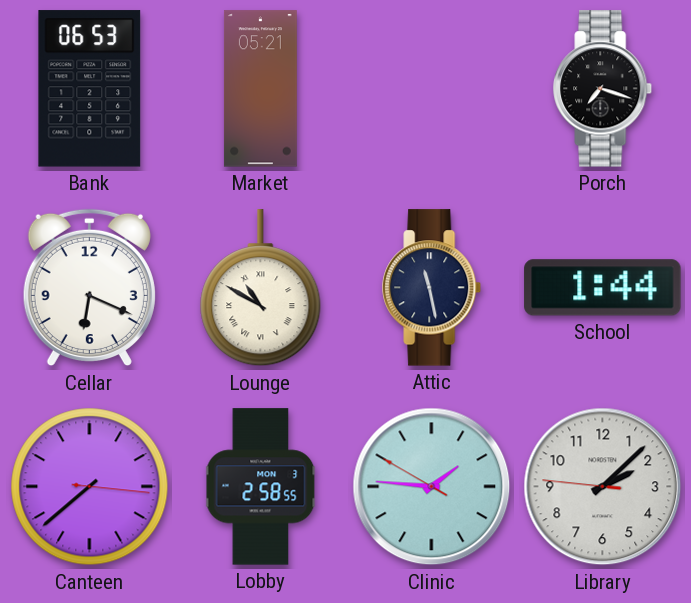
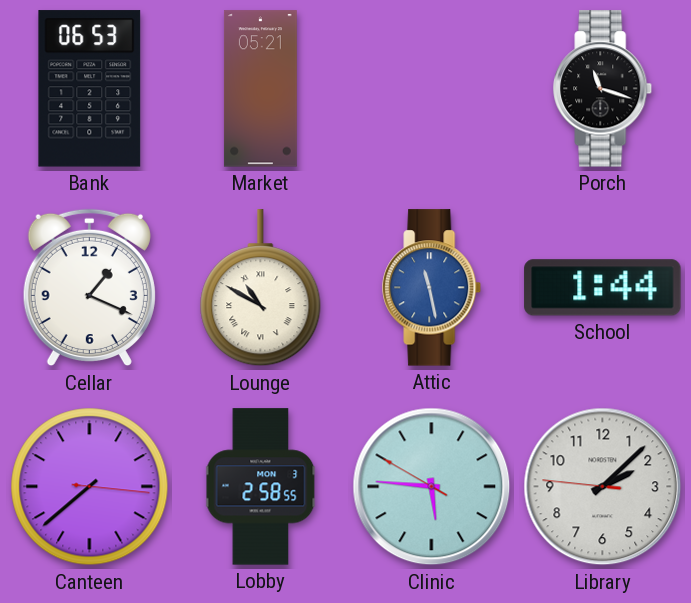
Porch: 7:18 -> 11:18 (603, 89)
Cellar: 6:19 -> 1:19 (89, 288)
Attic dial: navy -> blue (432, 288)
Clinic: 1:45 -> 5:45 (432, 487)
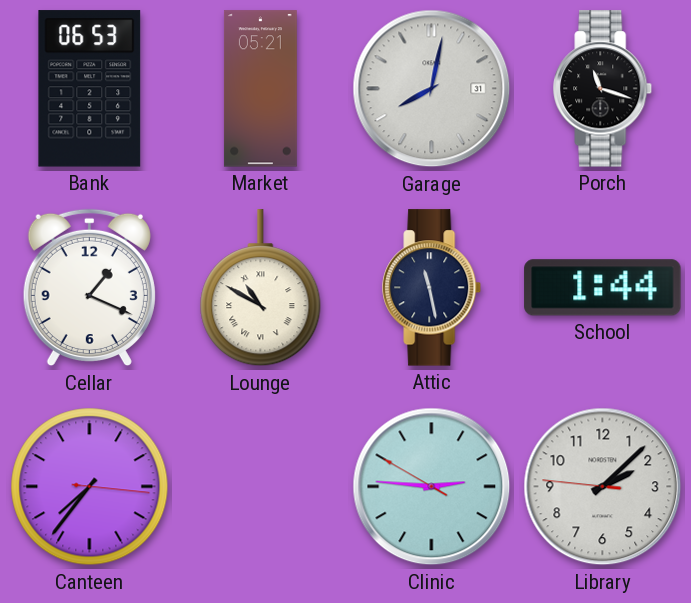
Garage: none -> 8:02 (432, 89)
Attic dial: blue -> navy (432, 288)
Canteen: 7:38 -> 7:36 (90, 487)
Lobby: 2:58 -> none (261, 487)
Clinic: 5:45 -> 2:45 (432, 487)
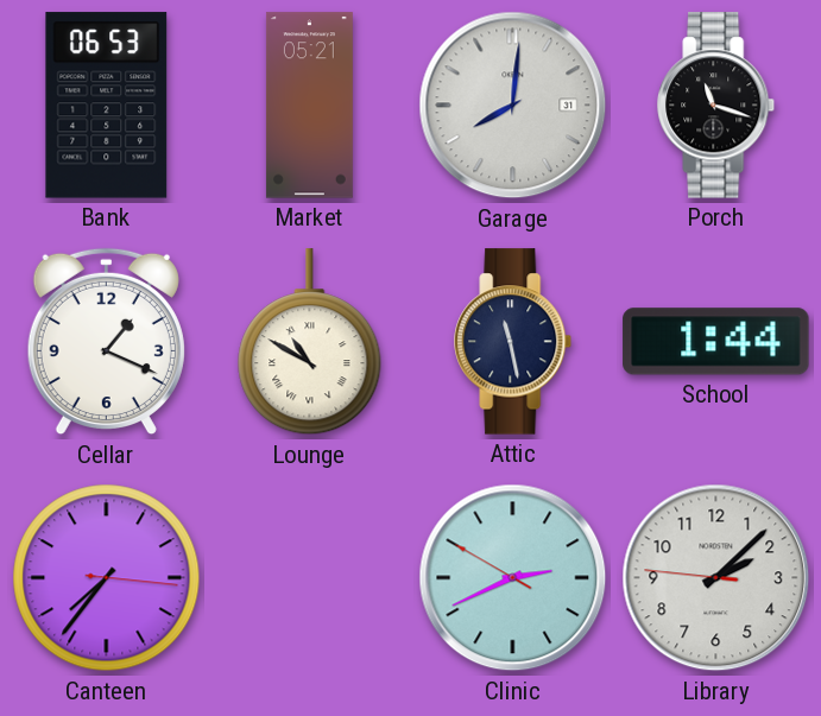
Garage: 8:02 -> 8:01 (513, 106)
Clinic: 2:45 -> 2:40 (513, 578)
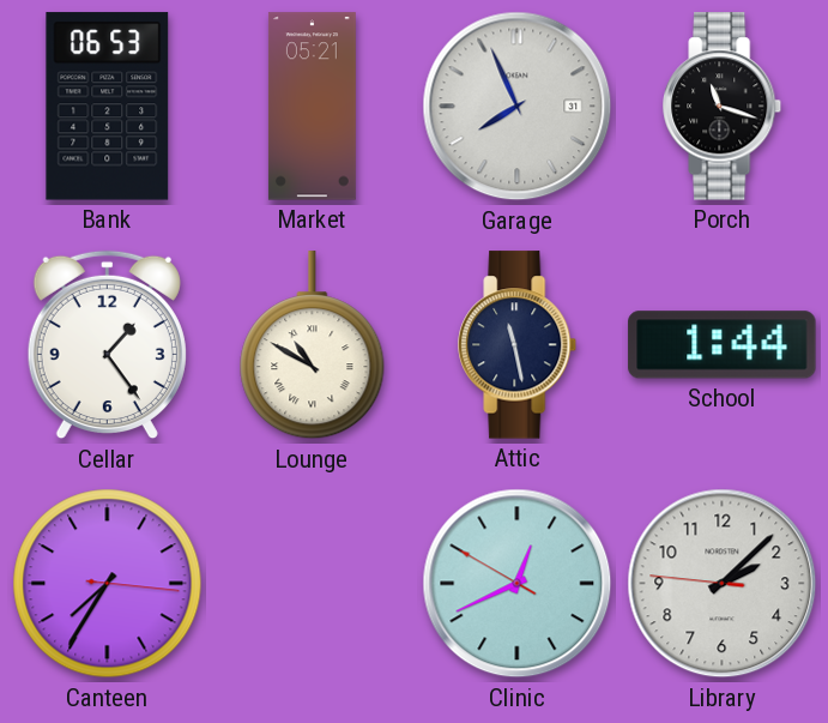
Garage: 8:01 -> 7:56 (518, 107)
Cellar: 1:19 -> 1:24 (107, 345)
Canteen: 7:36 -> 7:35 (108, 584)
Clinic: 2:40 -> 12:40 (518, 584)
